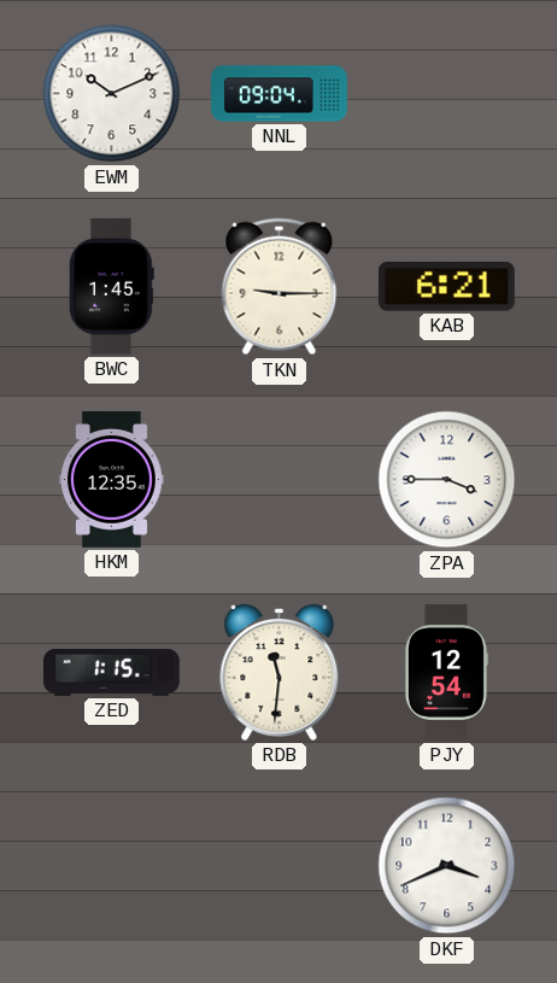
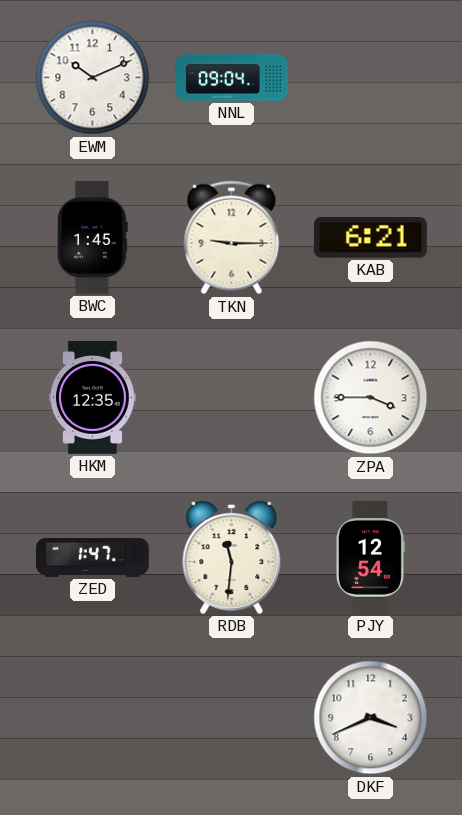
ZED: 1:15 -> 1:47 (93, 557)
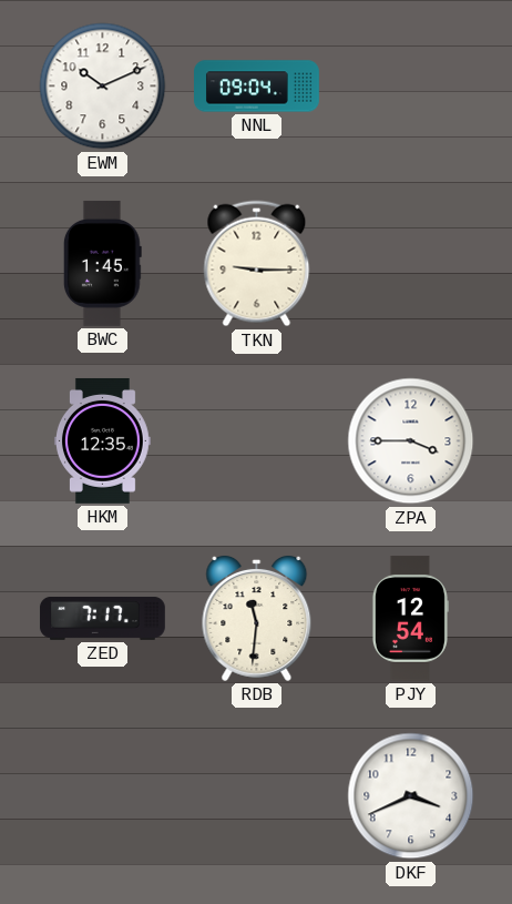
KAB: 6:21 -> none (370, 238)
ZED: 1:47 -> 7:17 (103, 618)
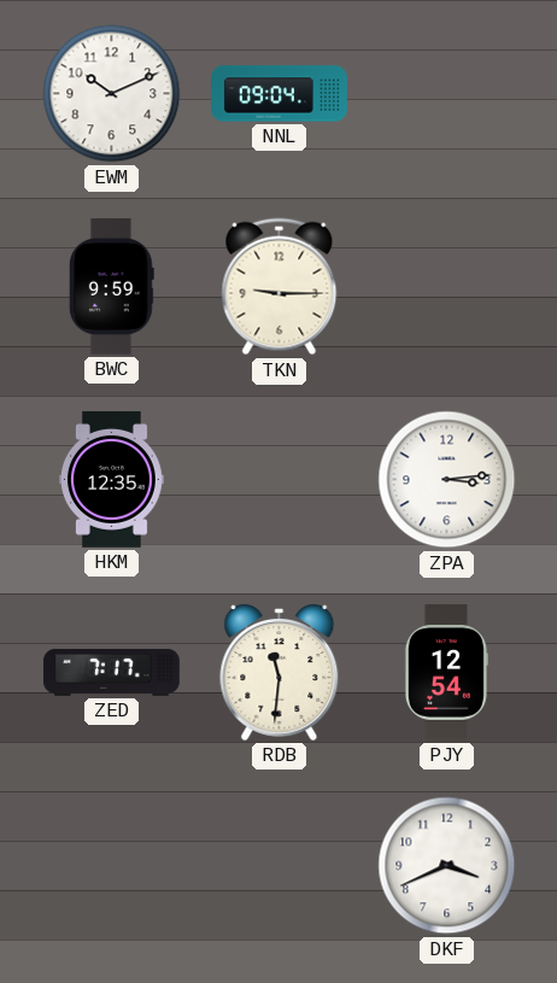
BWC: 1:45 -> 9:59 (111, 286)
ZPA: 3:45 -> 3:14 (447, 480)
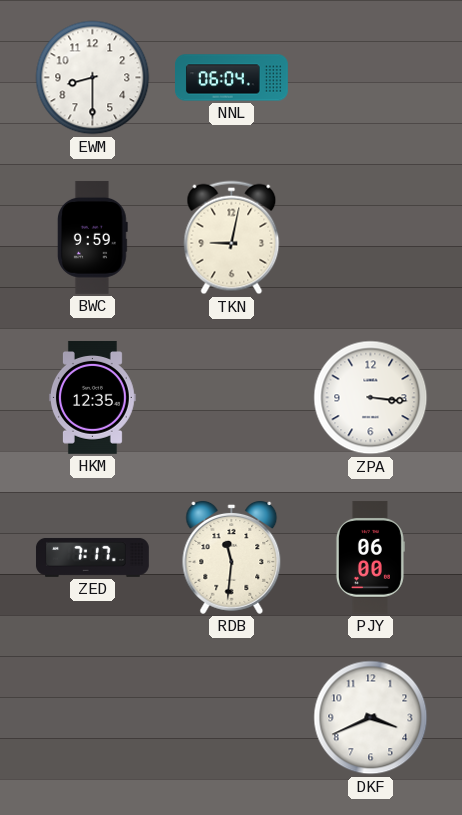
EWM: 10:11 -> 8:30 (93, 78)
NNL: 09:04 -> 06:04 (232, 78)
TKN: 9:15 -> 9:02 (232, 238)
ZPA: 3:14 -> 3:16 (371, 398)
PJY: 12:54 -> 06:00 (370, 558)
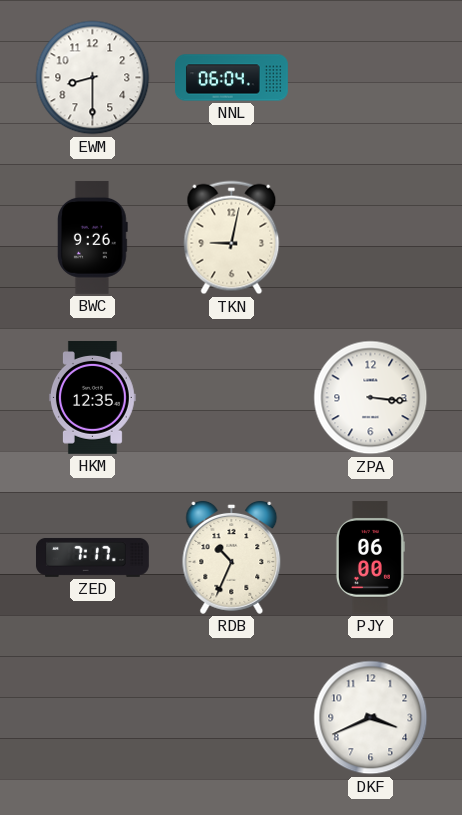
BWC: 9:59 -> 9:26 (92, 237)
RDB: 11:31 -> 10:34 (232, 557)
